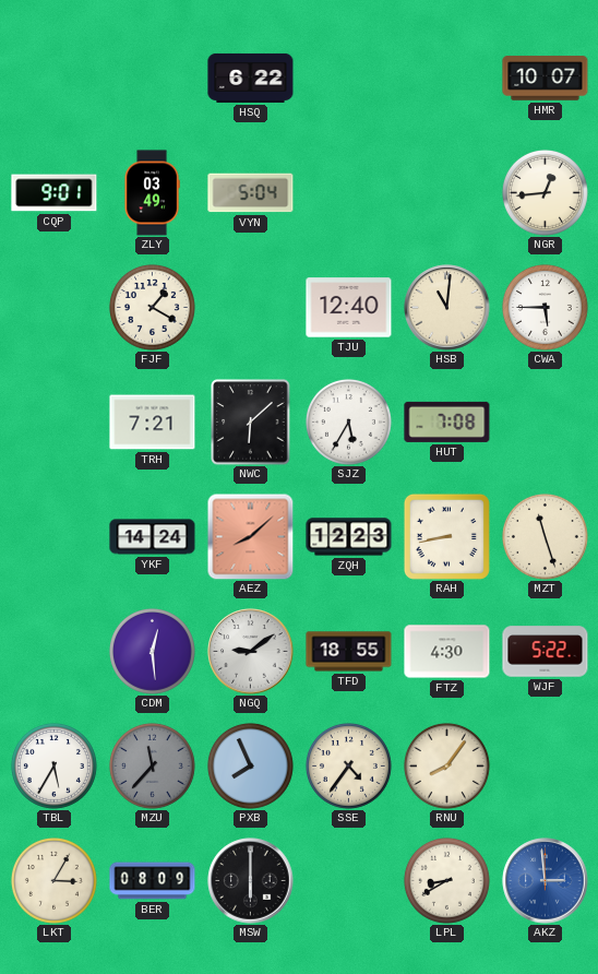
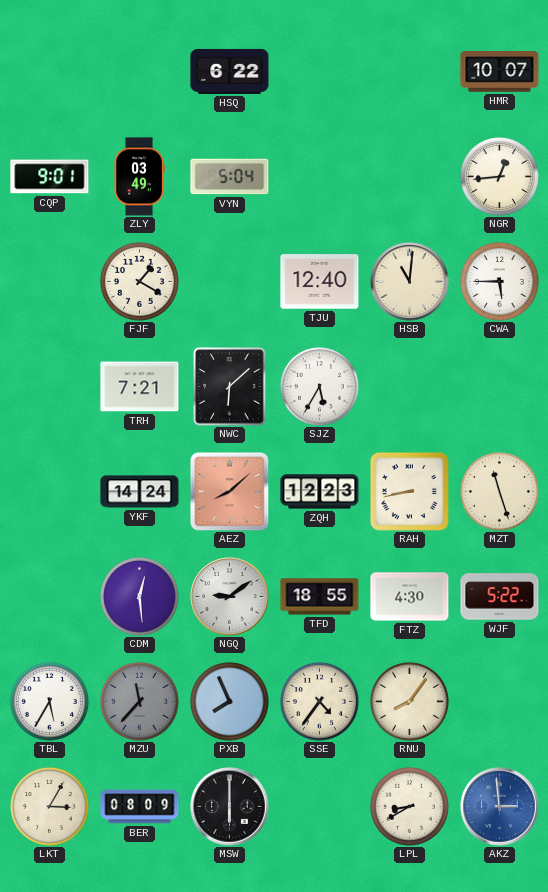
HUT: 7:08 -> none (447, 421)
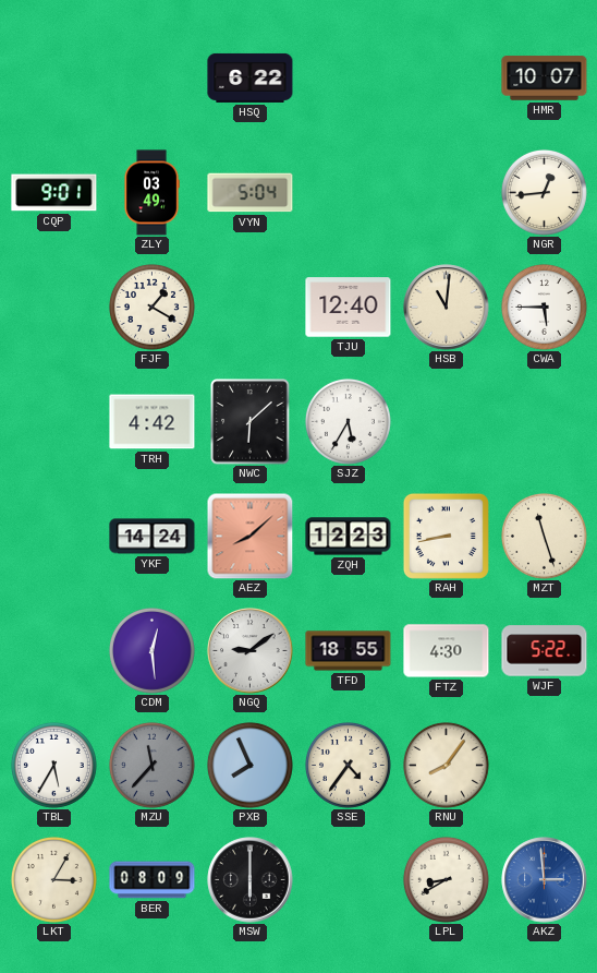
TRH: 7:21 -> 4:42 (153, 422)
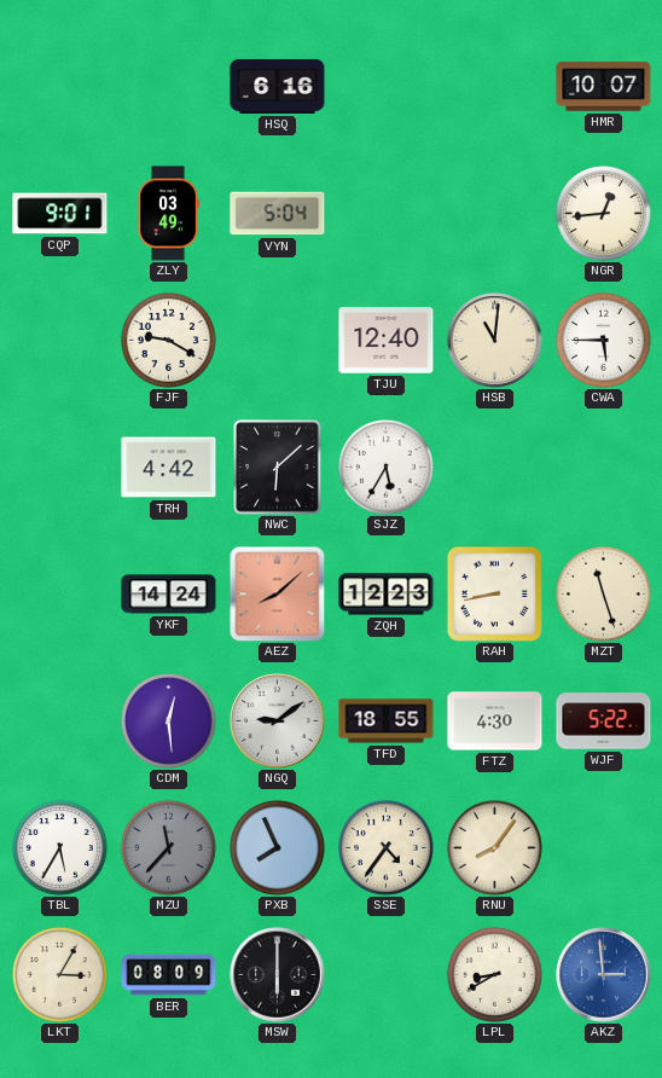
HSQ: 6:22 -> 6:16 (278, 86)
FJF: 1:20 -> 9:20 (168, 340)
